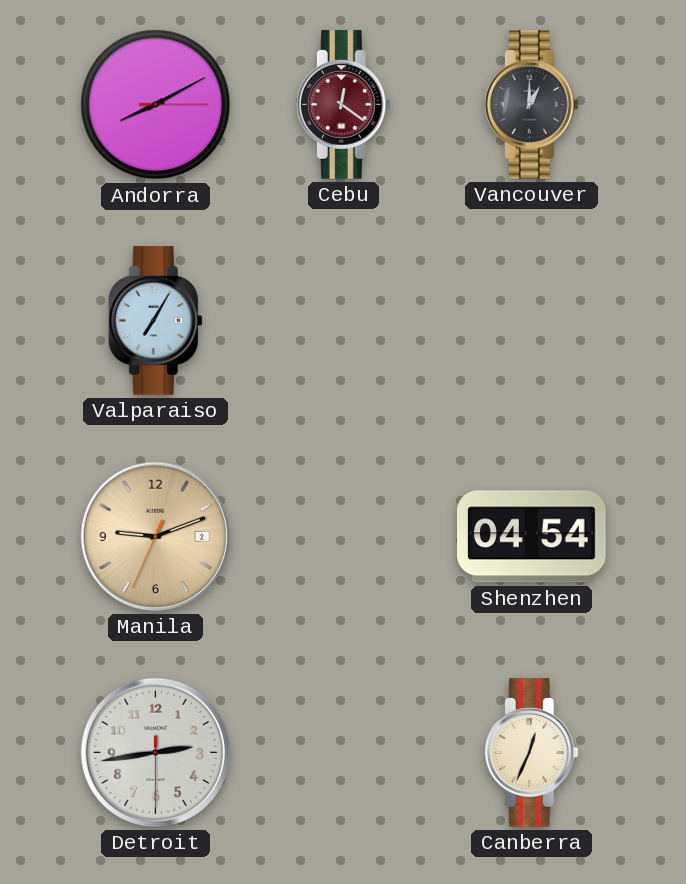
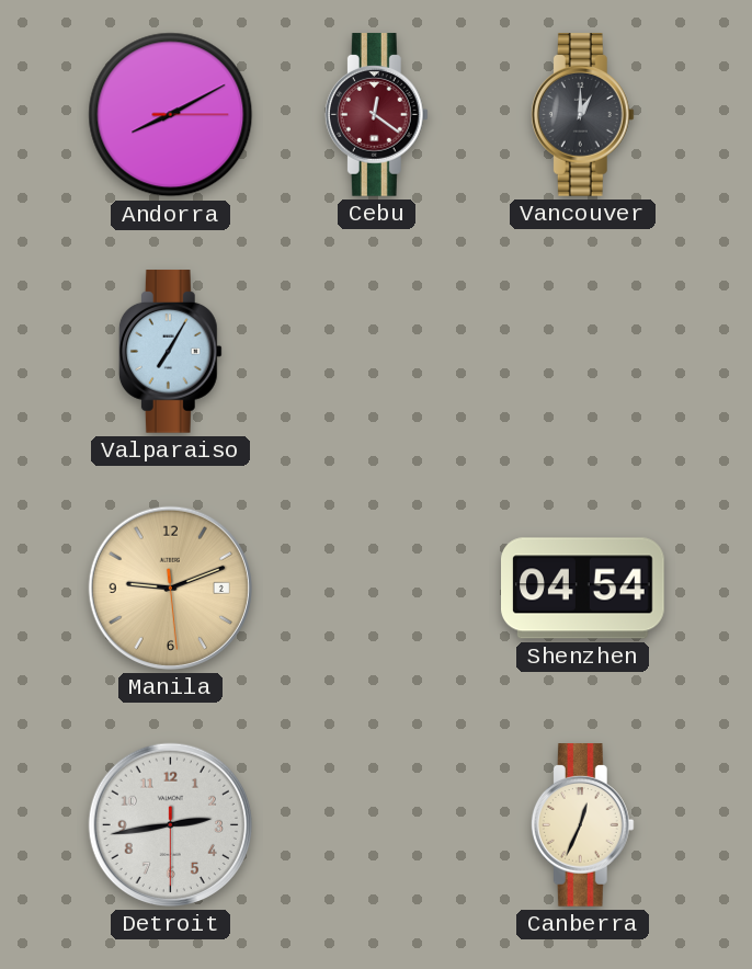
Manila: 9:11:34 -> 9:11:29 (170, 588)
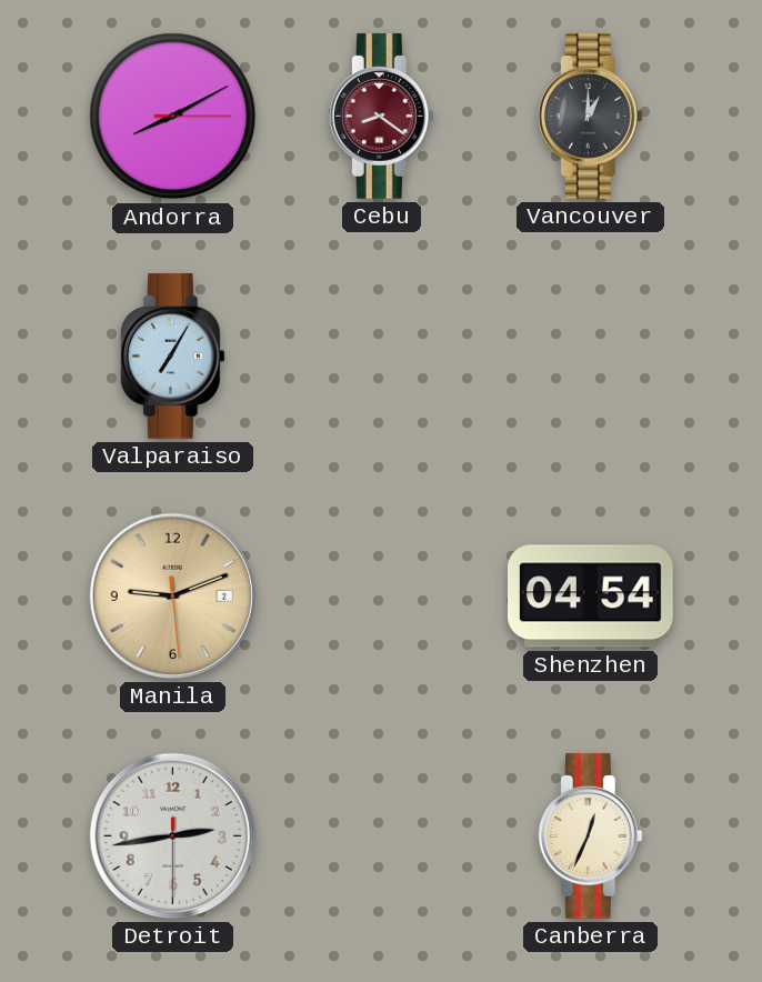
Cebu: 12:21 -> 8:21 (381, 117)
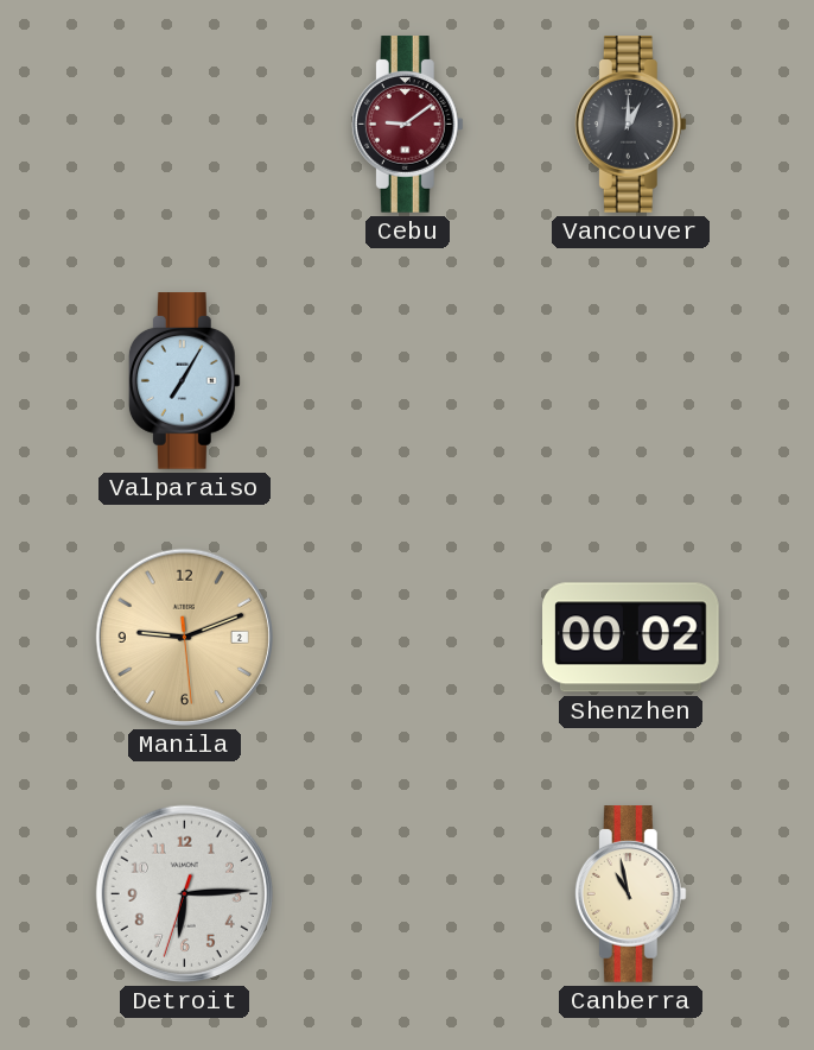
Andorra: 8:10 -> none (173, 117)
Cebu: 8:21 -> 9:09 (407, 125)
Shenzhen: 04:54 -> 00:02 (631, 638)
Detroit: 2:43 -> 6:14 (184, 893)
Canberra: 12:34 -> 10:58 (630, 894)
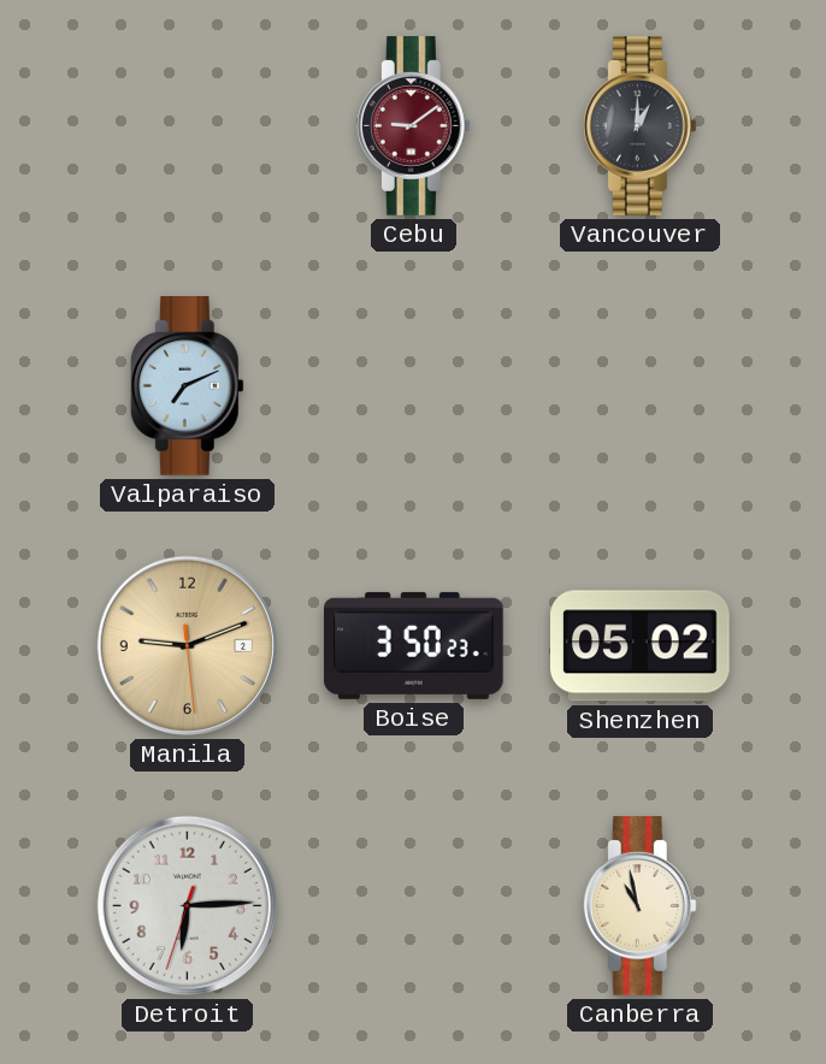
Valparaiso: 7:05 -> 7:11 (187, 386)
Boise: none -> 3:50 (414, 645)
Shenzhen: 00:02 -> 05:02 (641, 646)
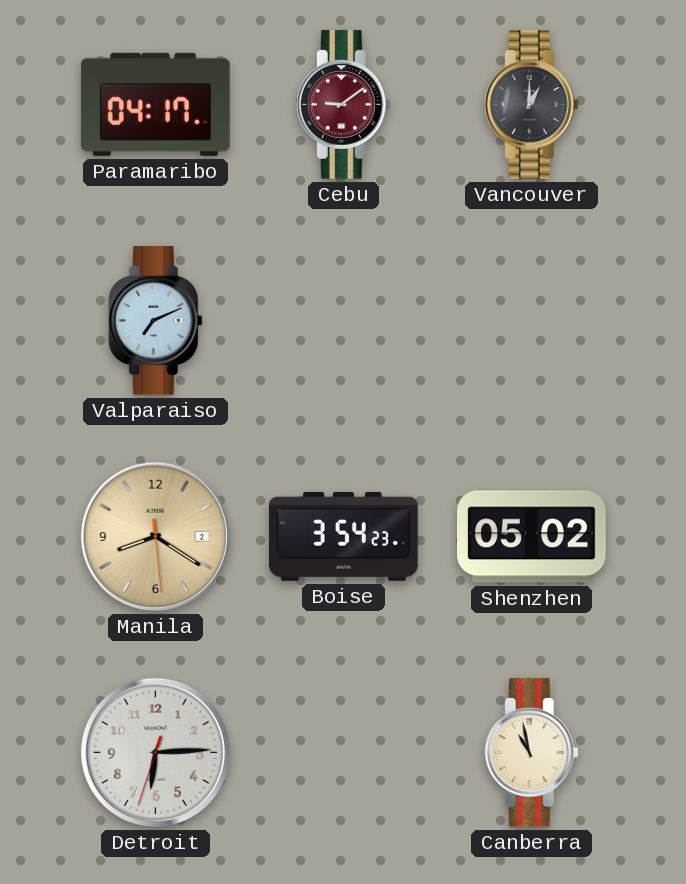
Paramaribo: none -> 04:17 (155, 104)
Manila: 9:11 -> 8:20 (155, 536)
Boise: 3:50 -> 3:54 (344, 536)
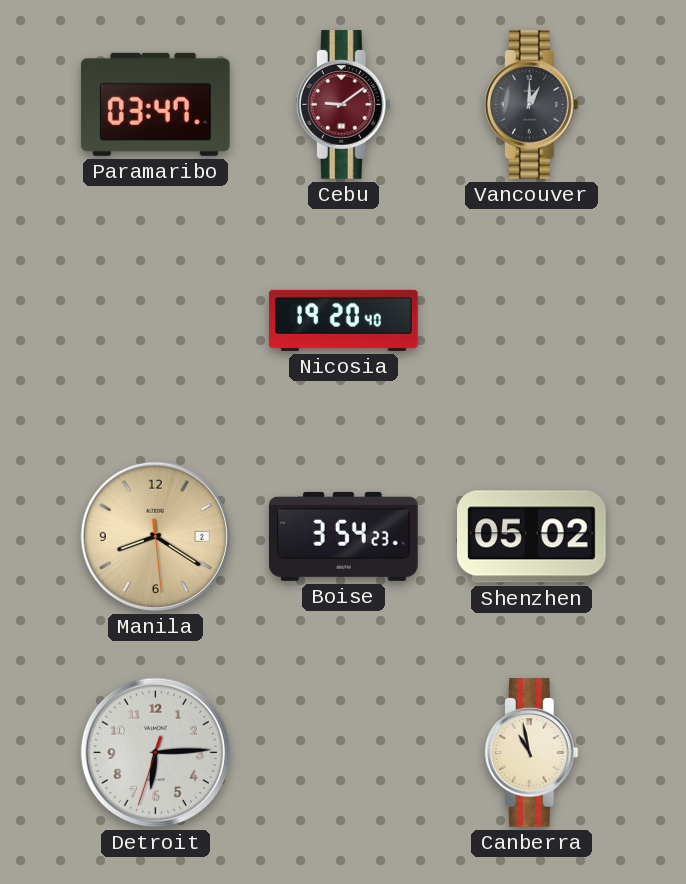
Paramaribo: 04:17 -> 03:47 (155, 104)
Valparaiso: 7:11 -> none (155, 321)
Nicosia: none -> 19:20 (344, 320)
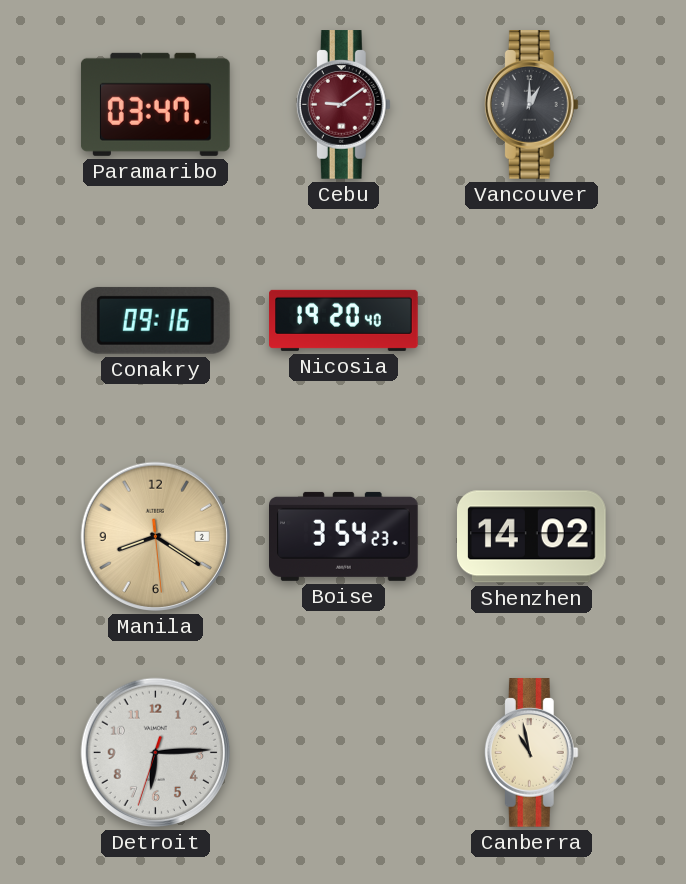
Conakry: none -> 09:16 (155, 320)
Shenzhen: 05:02 -> 14:02 (532, 537)
